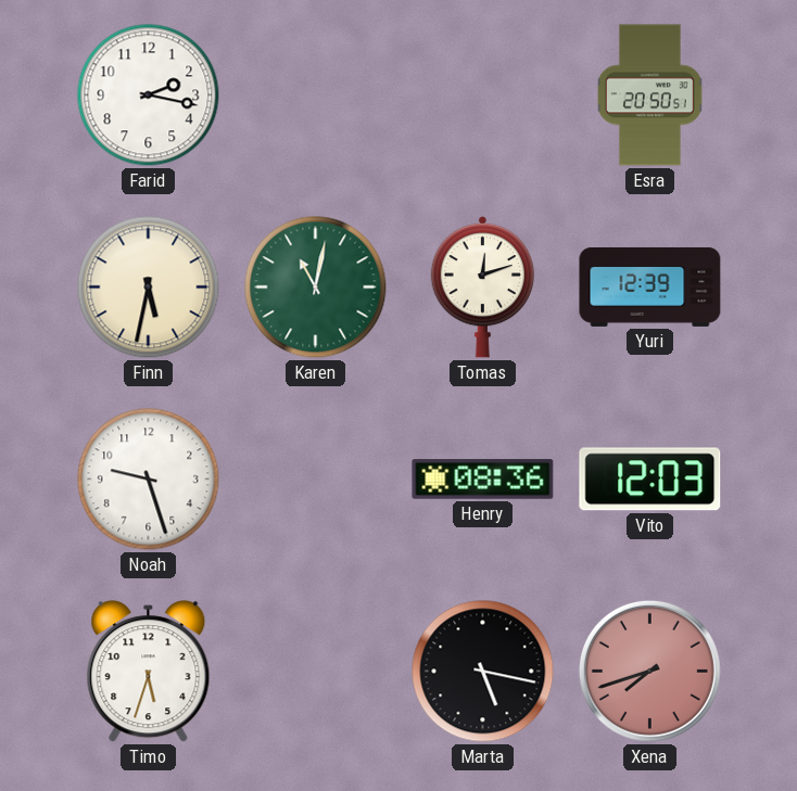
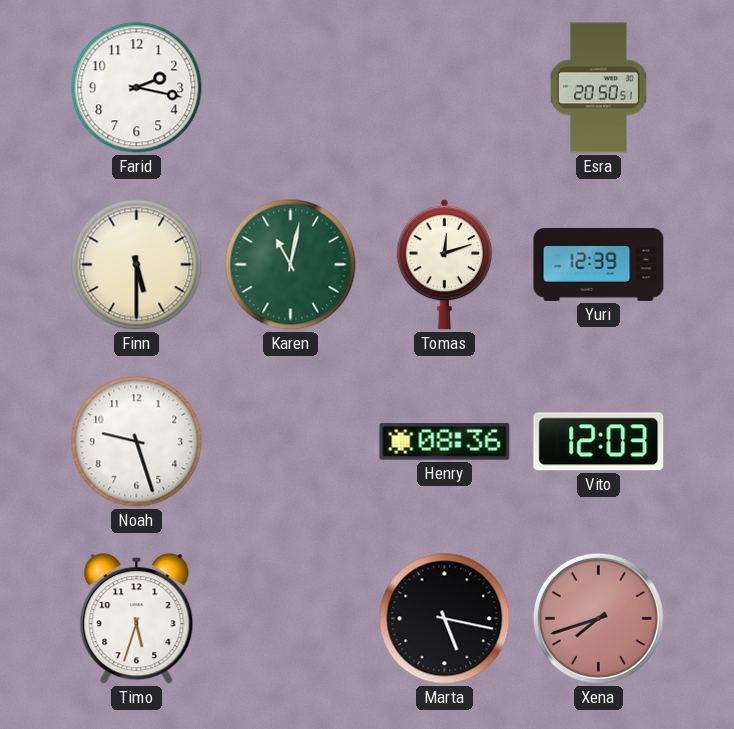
Finn: 5:32 -> 5:30 (137, 265)
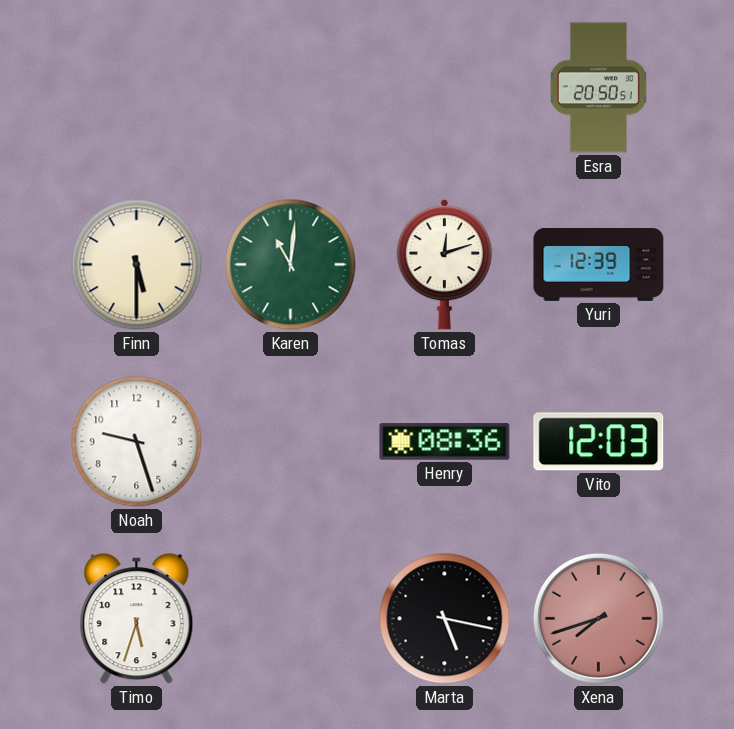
Farid: 2:17 -> none (137, 88)
Karen: 11:02 -> 11:01 (291, 265)
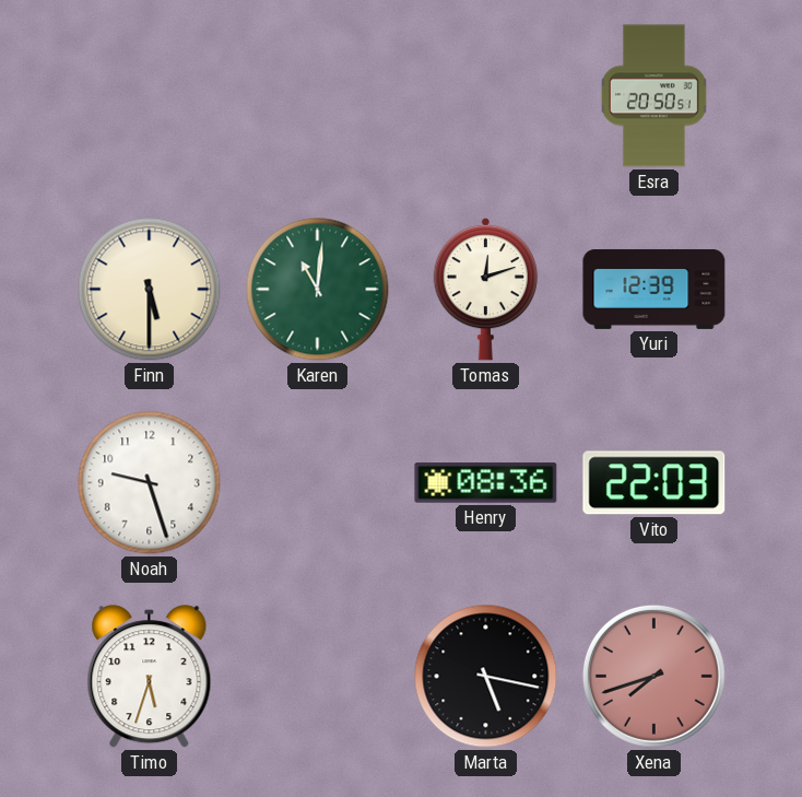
Vito: 12:03 -> 22:03 (654, 483)
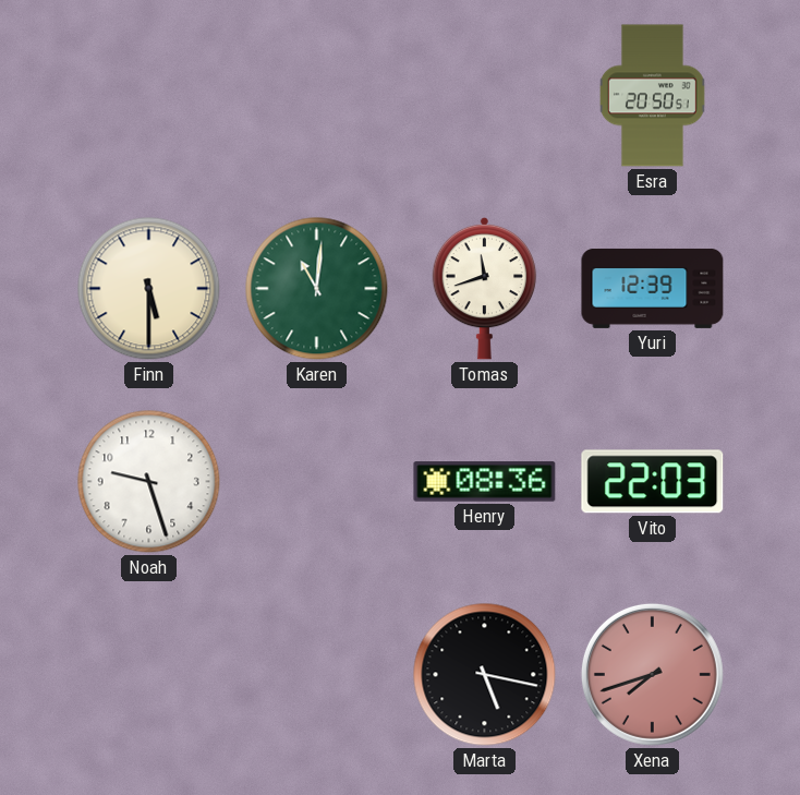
Tomas: 12:12 -> 11:42 (485, 288)
Timo: 5:33 -> none (150, 677)
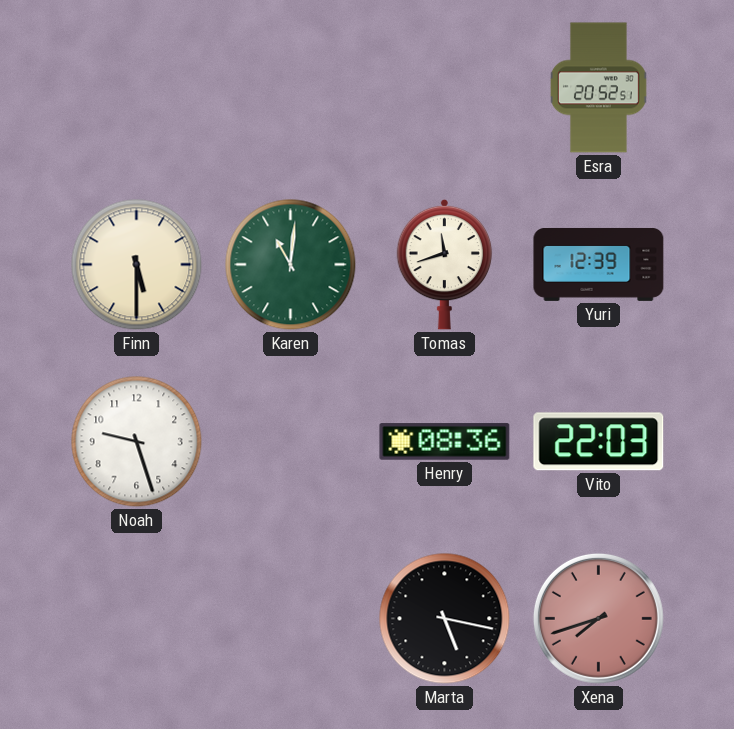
Esra: 20:50 -> 20:52 (598, 88)
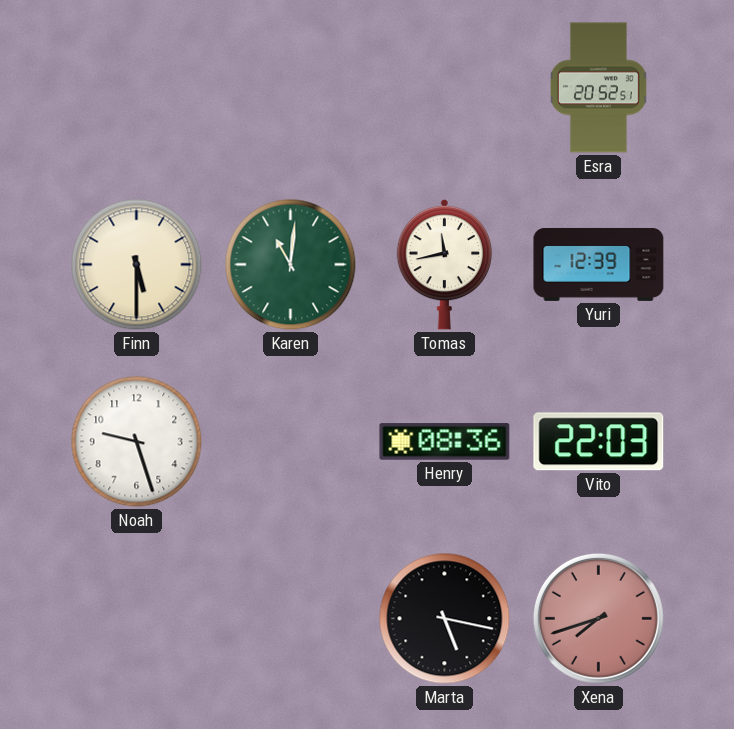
Tomas: 11:42 -> 11:43 (445, 264)
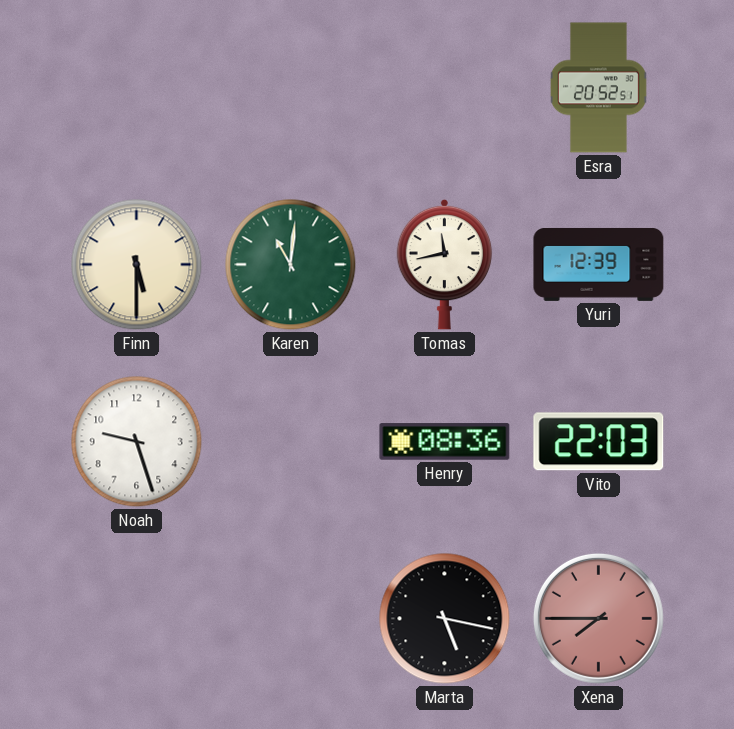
Xena: 7:42 -> 7:45 (598, 618)
